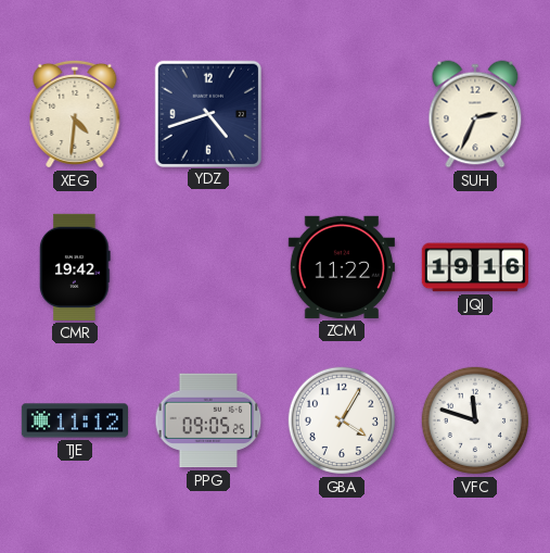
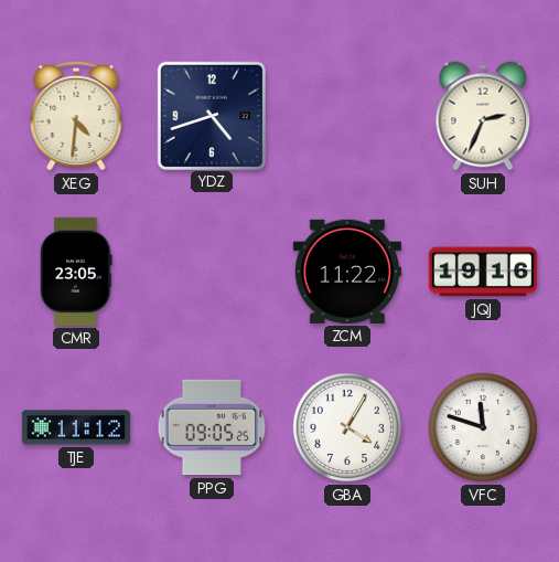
CMR: 19:42 -> 23:05 (76, 272)
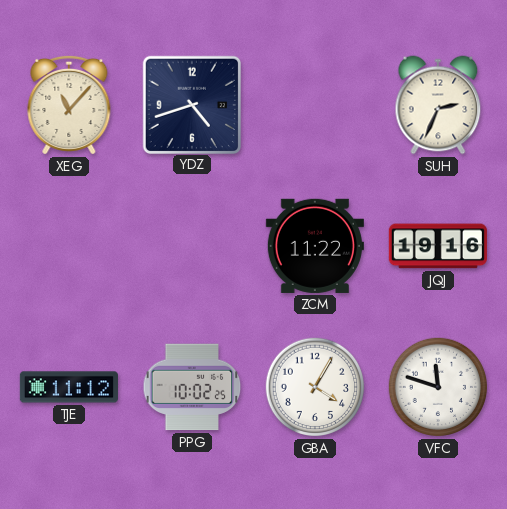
XEG: 4:31 -> 11:07 (69, 105)
CMR: 23:05 -> none (76, 272)
PPG: 09:05 -> 10:02 (192, 387)
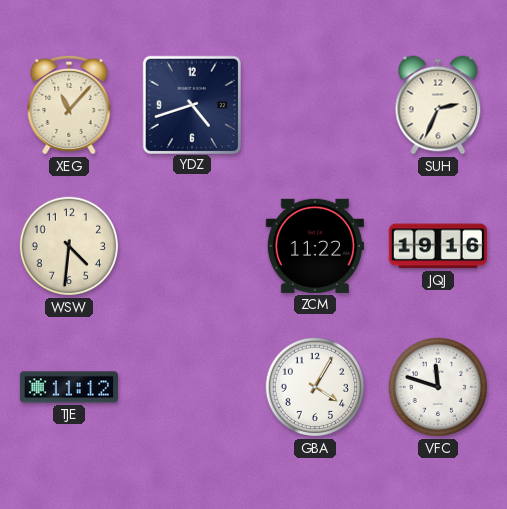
WSW: none -> 4:31 (69, 246)
PPG: 10:02 -> none (192, 387)
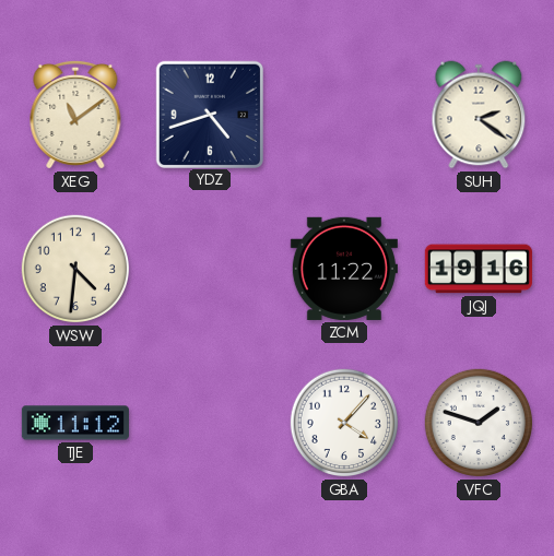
XEG: 11:07 -> 11:09 (75, 115)
SUH: 2:34 -> 2:21 (479, 115)
GBA: 4:05 -> 4:07 (344, 423)
VFC: 11:48 -> 1:48 (479, 423)
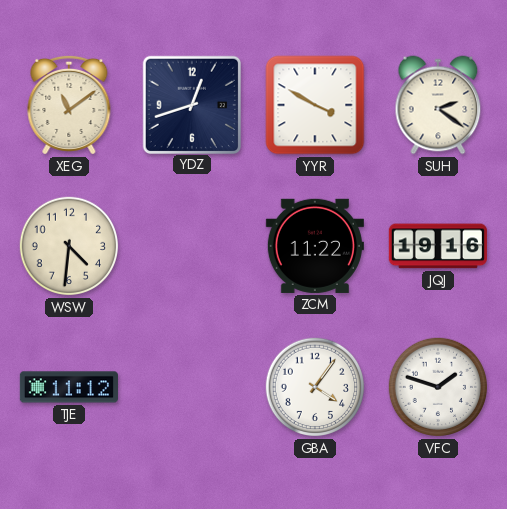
YDZ: 4:42 -> 12:42 (191, 104)
YYR: none -> 3:50 (315, 105)
GBA: 4:07 -> 4:06 (315, 387)
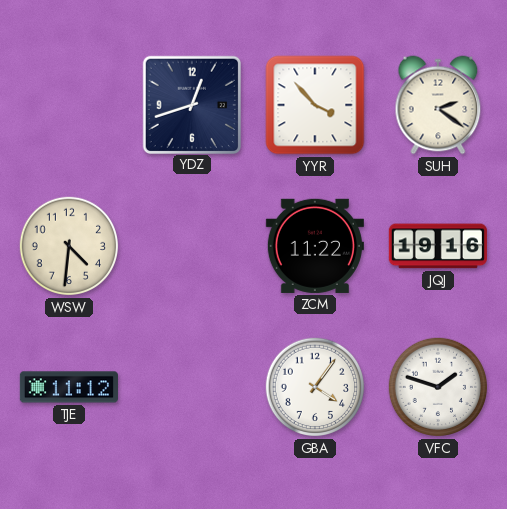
XEG: 11:09 -> none (69, 105)
YYR: 3:50 -> 3:53 (315, 105)
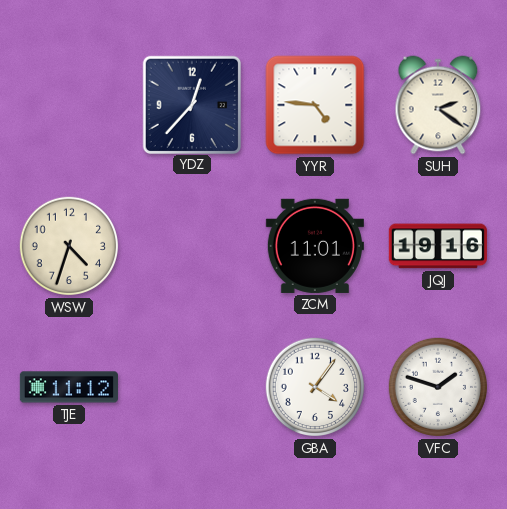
YDZ: 12:42 -> 12:37 (191, 104)
YYR: 3:53 -> 4:46 (315, 105)
WSW: 4:31 -> 4:33 (69, 246)
ZCM: 11:22 -> 11:01 (315, 246)
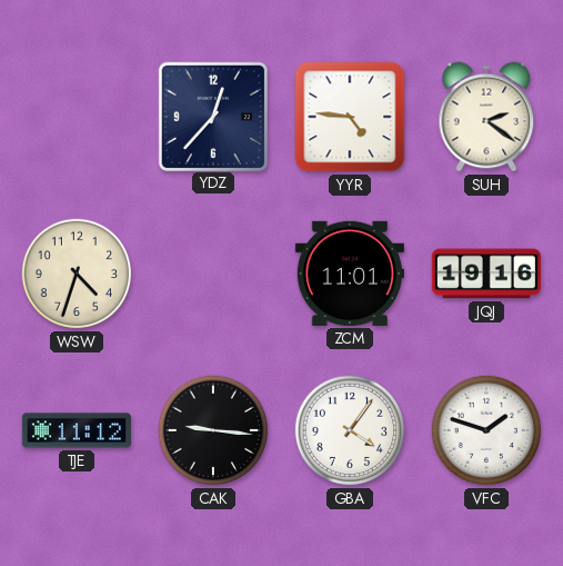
CAK: none -> 9:16 (213, 430)
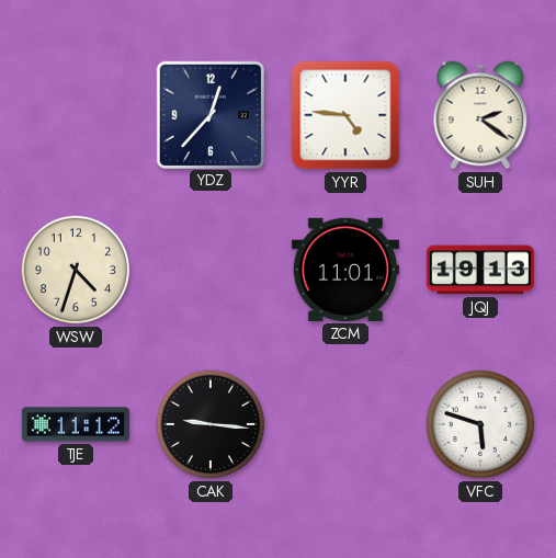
JQJ: 19:16 -> 19:13 (480, 270)
GBA: 4:06 -> none (350, 430)
VFC: 1:48 -> 5:48 (480, 424)
